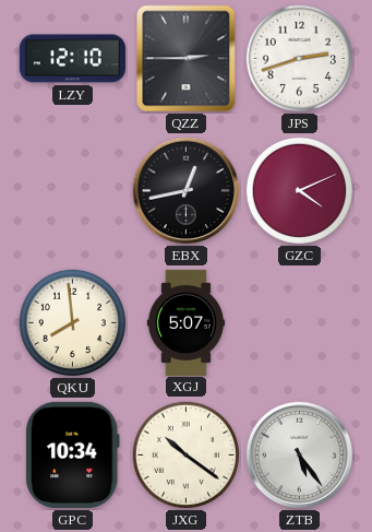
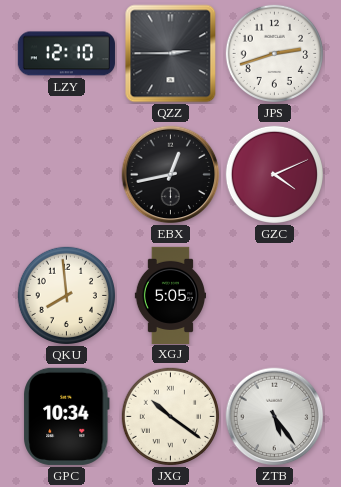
XGJ: 5:07 -> 5:05 (170, 295)
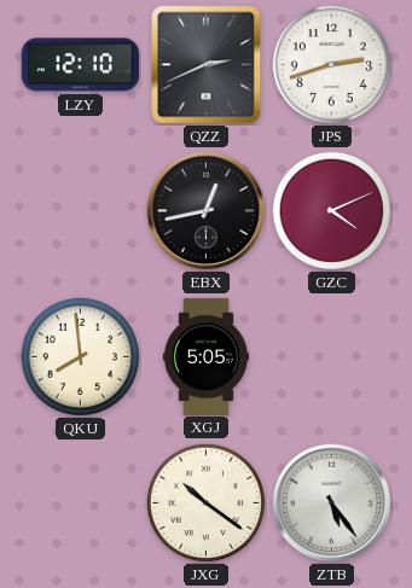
QZZ: 2:45 -> 2:41 (207, 65)
GPC: 10:34 -> none (67, 416)
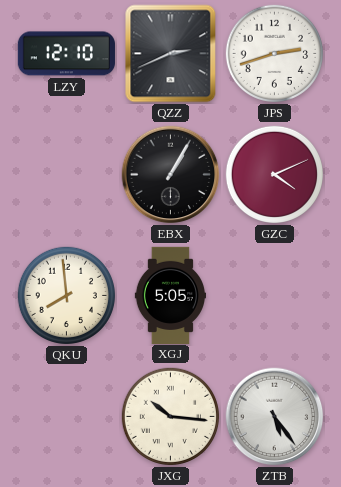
EBX: 12:43 -> 1:05 (171, 175)
JXG: 10:21 -> 10:16 (170, 416)
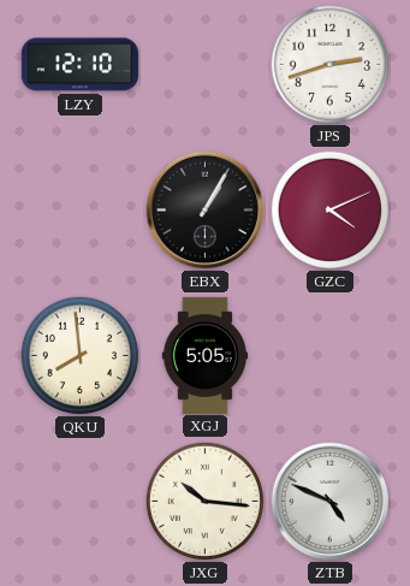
QZZ: 2:41 -> none (171, 54)
ZTB: 5:24 -> 4:49 (331, 502)
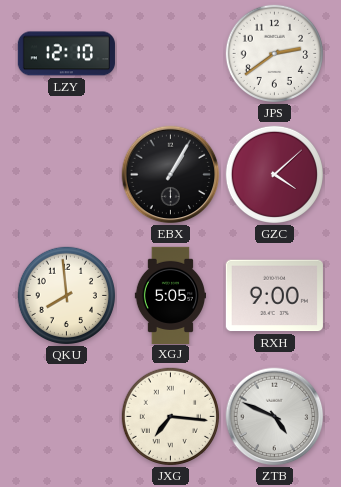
JPS: 2:42 -> 2:39 (274, 53)
GZC: 4:11 -> 4:08 (274, 174)
RXH: none -> 9:00 (274, 296)
JXG: 10:16 -> 7:16 (170, 416)
